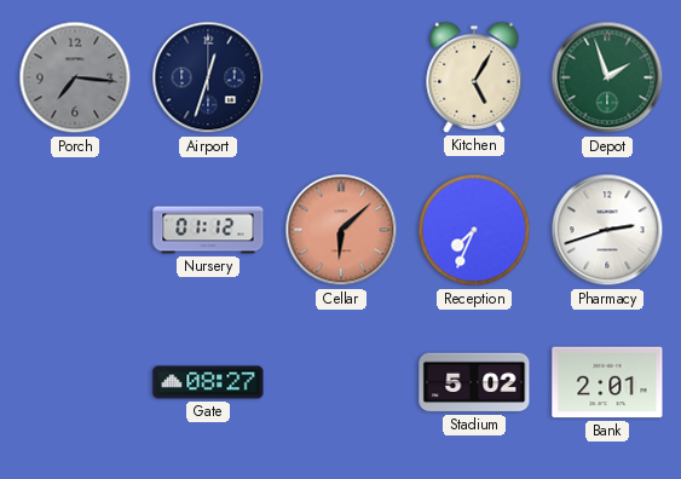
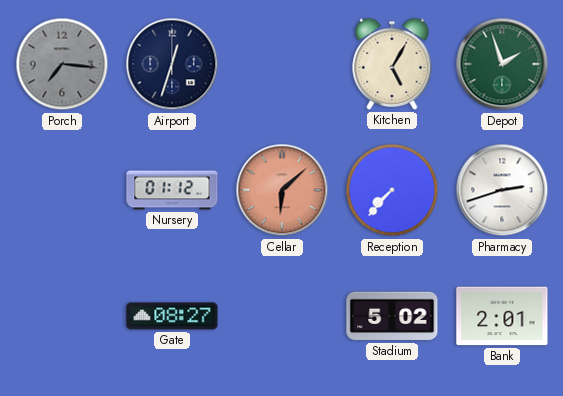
Reception: 7:34 -> 7:37 (392, 190)
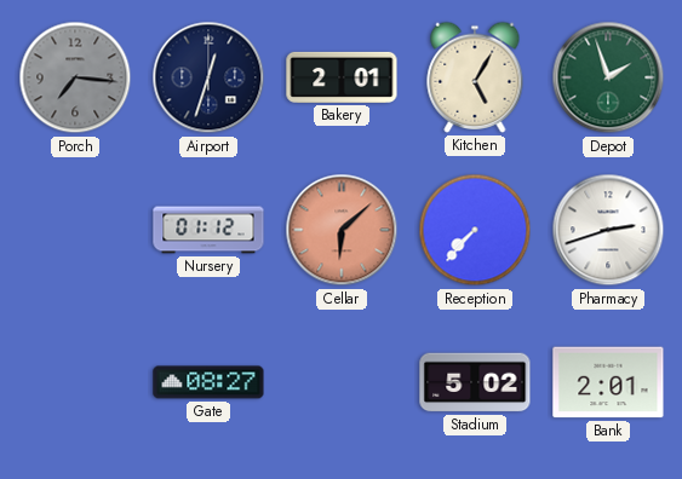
Bakery: none -> 2:01 (342, 77)
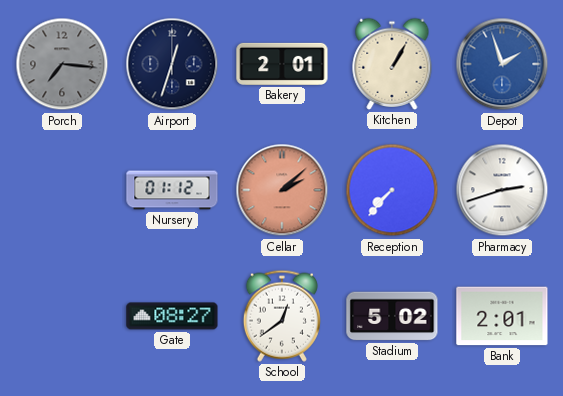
Kitchen: 5:05 -> 1:05 (392, 64)
Depot dial: green -> blue (502, 64)
Cellar: 6:08 -> 2:08 (282, 190)
School: none -> 12:39 (282, 316)
